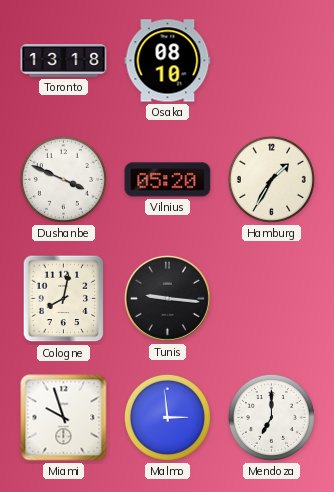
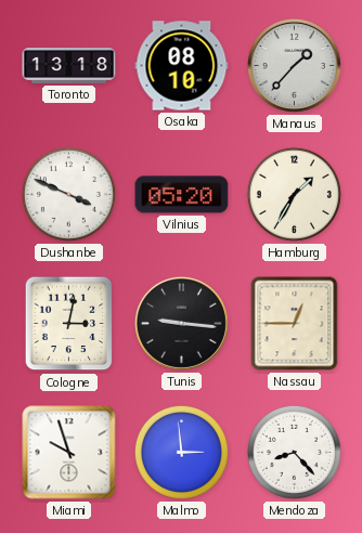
Manaus: none -> 1:37 (294, 65)
Cologne: 8:02 -> 3:02 (69, 324)
Nassau: none -> 12:45 (295, 324)
Mendoza: 7:00 -> 8:23 (294, 452)
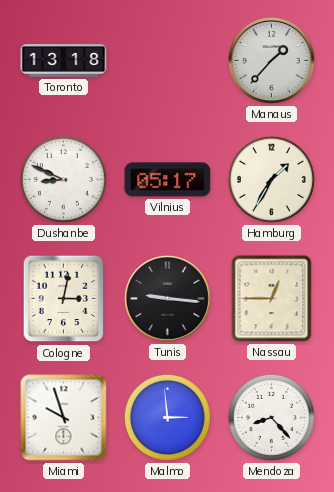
Osaka: 08:10 -> none (182, 66)
Dushanbe: 3:49 -> 8:49 (63, 179)
Vilnius: 05:20 -> 05:17 (168, 180)
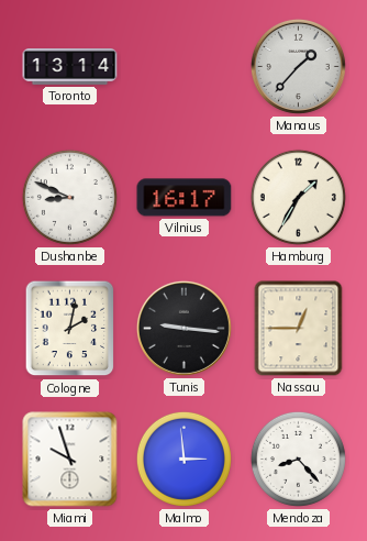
Toronto: 13:18 -> 13:14 (70, 67)
Vilnius: 05:17 -> 16:17 (185, 198)
Cologne: 3:02 -> 2:02 (70, 329)
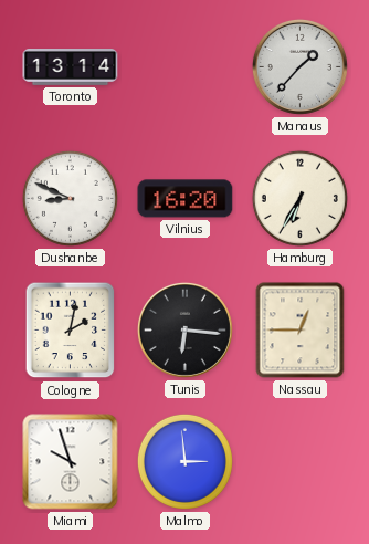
Vilnius: 16:17 -> 16:20 (186, 199)
Hamburg: 1:35 -> 6:35 (299, 198)
Tunis: 9:16 -> 6:16 (184, 329)
Mendoza: 8:23 -> none (298, 459)
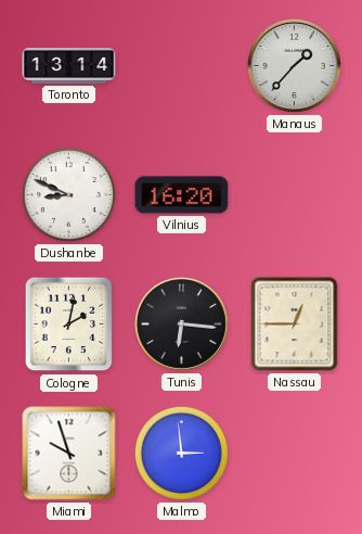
Hamburg: 6:35 -> none (299, 198)
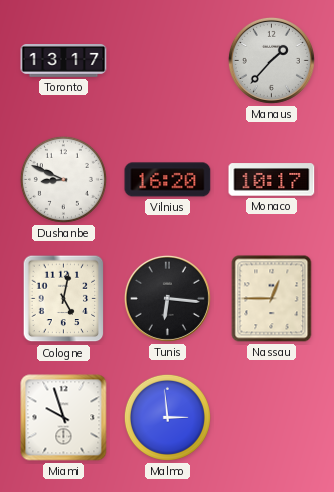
Toronto: 13:14 -> 13:17 (64, 61)
Monaco: none -> 10:17 (272, 180)
Cologne: 2:02 -> 5:02 (64, 299)
